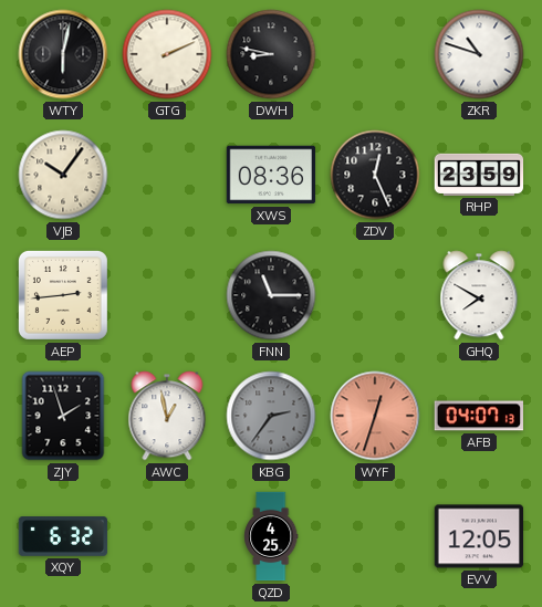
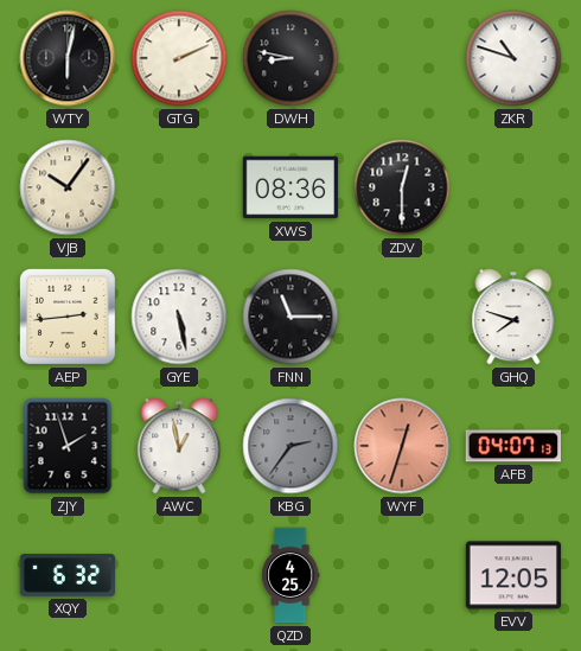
ZDV: 12:26 -> 12:30 (402, 187)
RHP: 23:59 -> none (479, 175)
GYE: none -> 5:28 (179, 317)
GHQ: 7:50 -> 7:48 (513, 317)
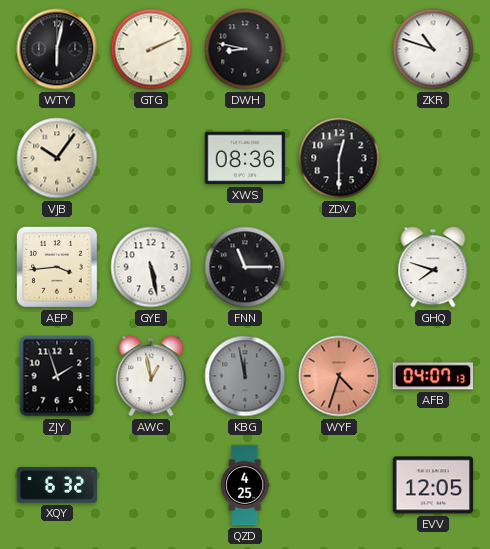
AEP: 2:44 -> 3:44 (57, 267)
KBG: 2:36 -> 11:58 (245, 376)
WYF: 12:33 -> 4:33 (339, 376)
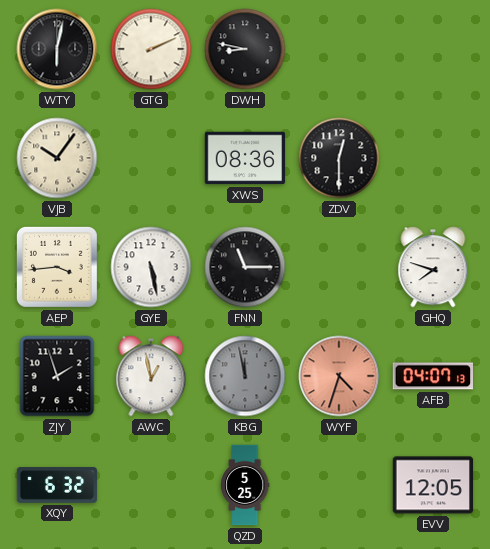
ZKR: 10:48 -> none (433, 49)
QZD: 4:25 -> 5:25 (245, 485)
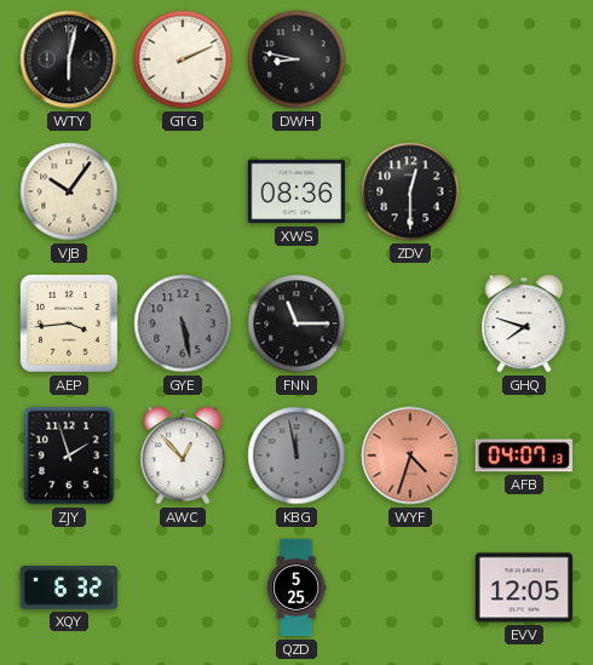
GYE dial: white -> grey (183, 323)
AWC: 12:58 -> 12:53 (183, 455)
